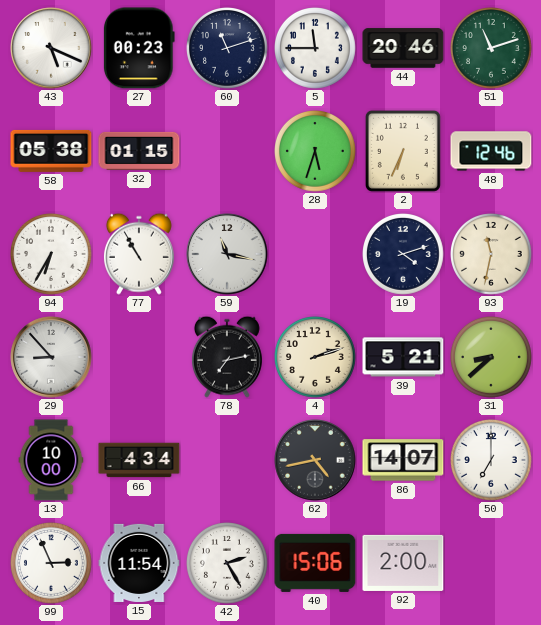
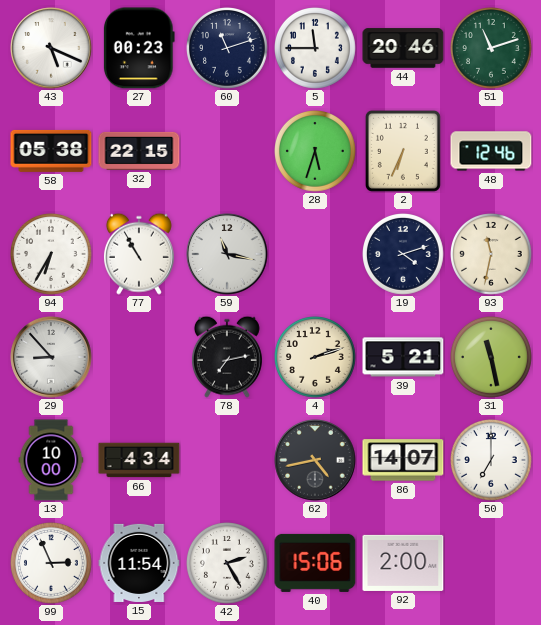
32: 01:15 -> 22:15 (139, 151)
31: 8:38 -> 11:28 (492, 358)
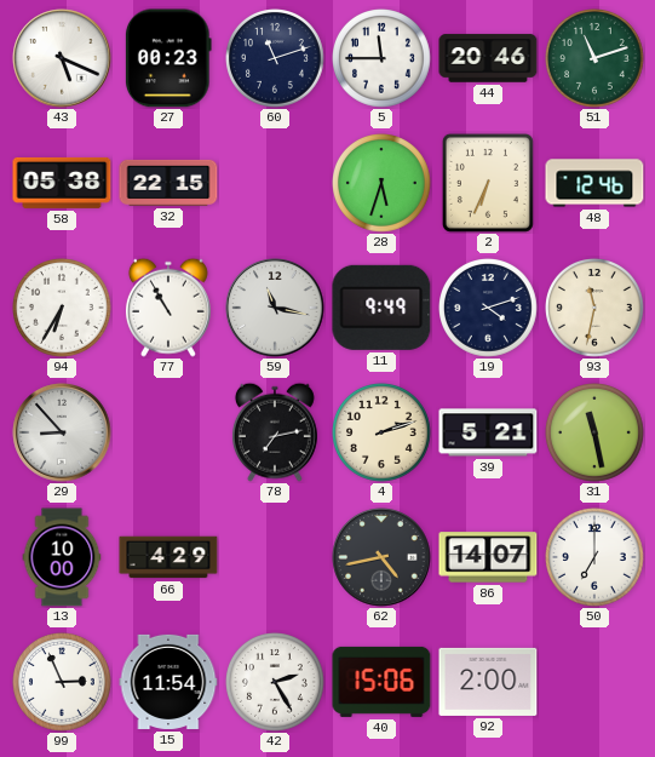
11: none -> 9:49 (381, 308)
66: 4:34 -> 4:29 (168, 557)
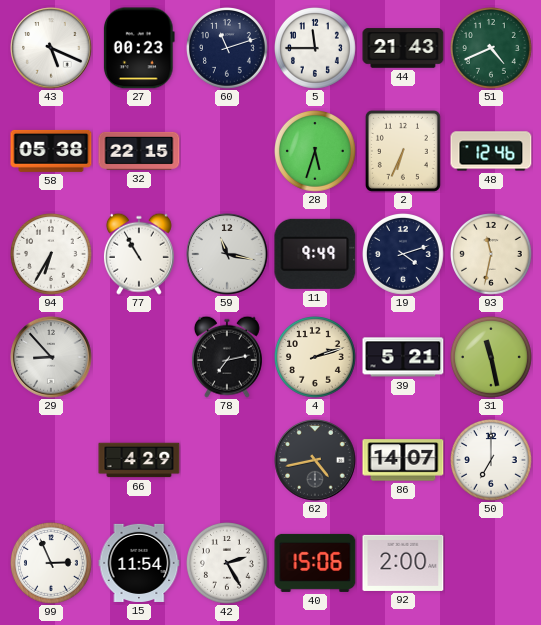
44: 20:46 -> 21:43 (403, 48)
51: 11:12 -> 4:41 (492, 49)
13: 10:00 -> none (62, 557)
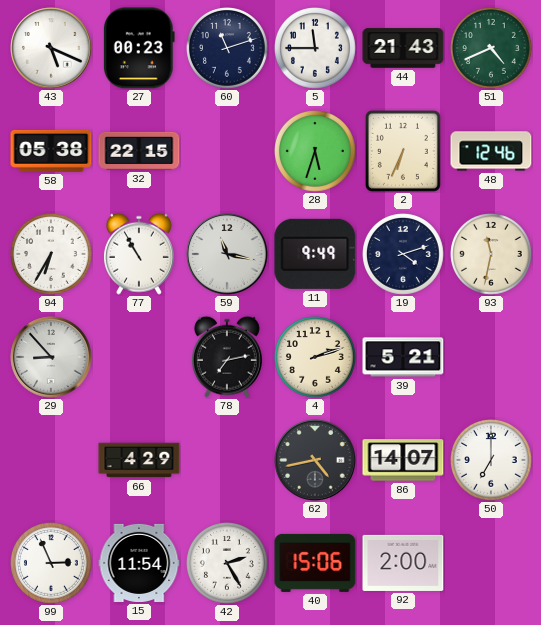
31: 11:28 -> none (492, 358)
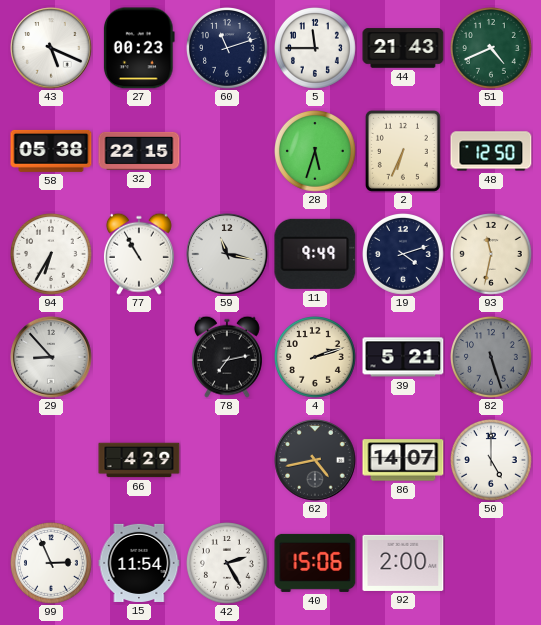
48: 12:46 -> 12:50 (491, 151)
82: none -> 5:27 (492, 358)
50: 7:00 -> 5:00 (492, 461)
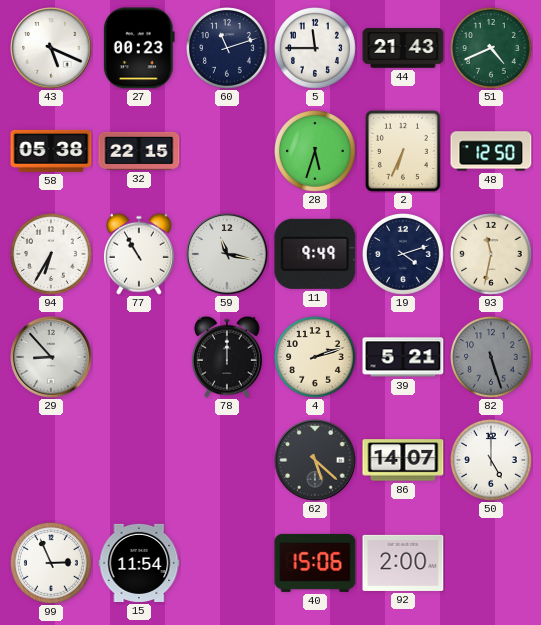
78: 7:13 -> 12:00 (227, 357)
66: 4:29 -> none (139, 460)
62: 4:43 -> 5:22 (315, 460)
42: 2:25 -> none (228, 564)
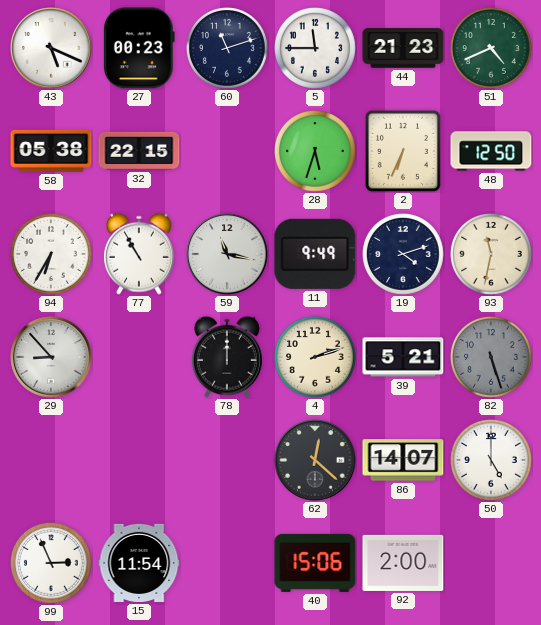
44: 21:43 -> 21:23 (403, 48)
62: 5:22 -> 12:22 (315, 460)
